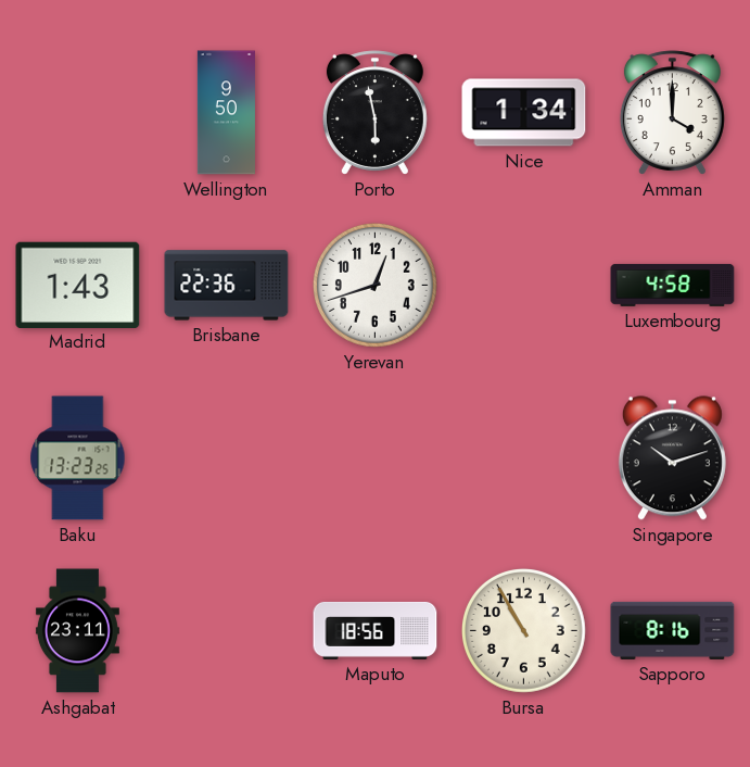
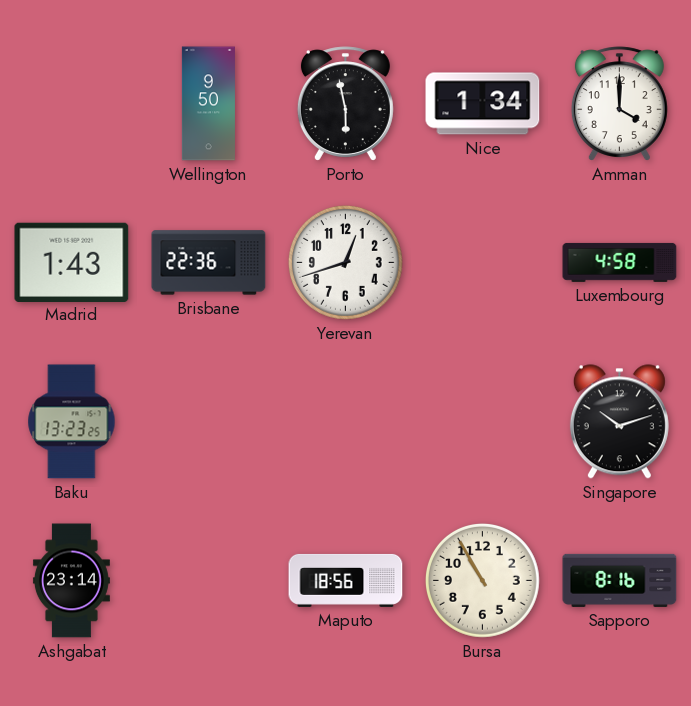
Ashgabat: 23:11 -> 23:14 (71, 581)
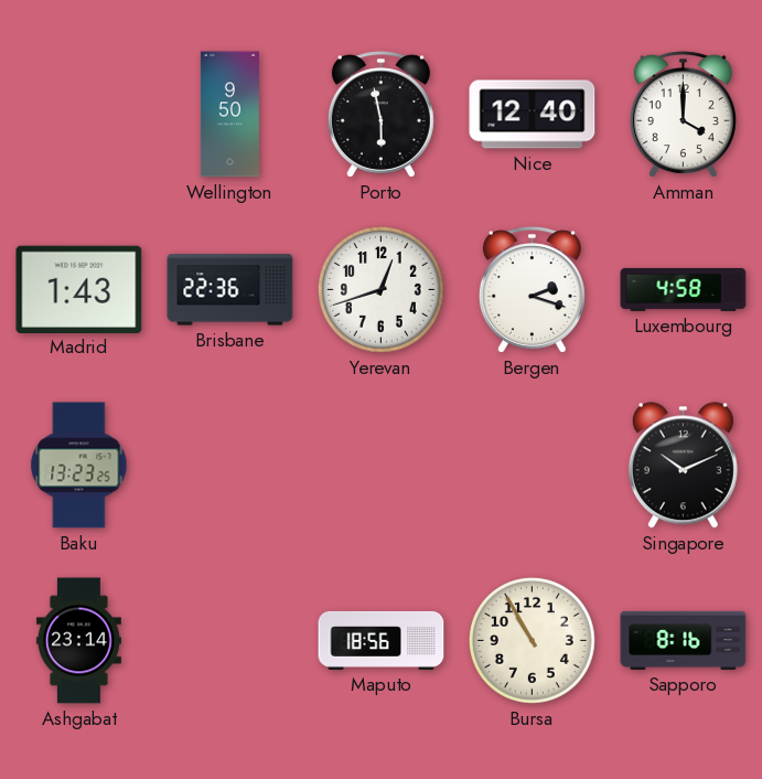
Nice: 1:34 -> 12:40 (533, 115)
Bergen: none -> 2:18 (532, 290)
Singapore: 10:12 -> 10:11 (683, 466)
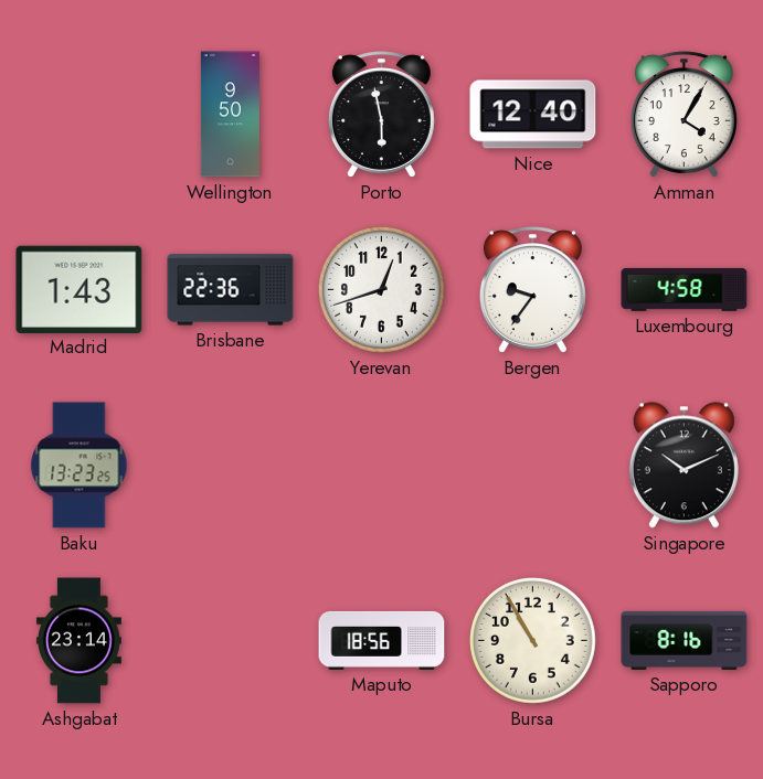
Amman: 4:00 -> 4:05 (683, 115)
Bergen: 2:18 -> 9:36 (532, 290)
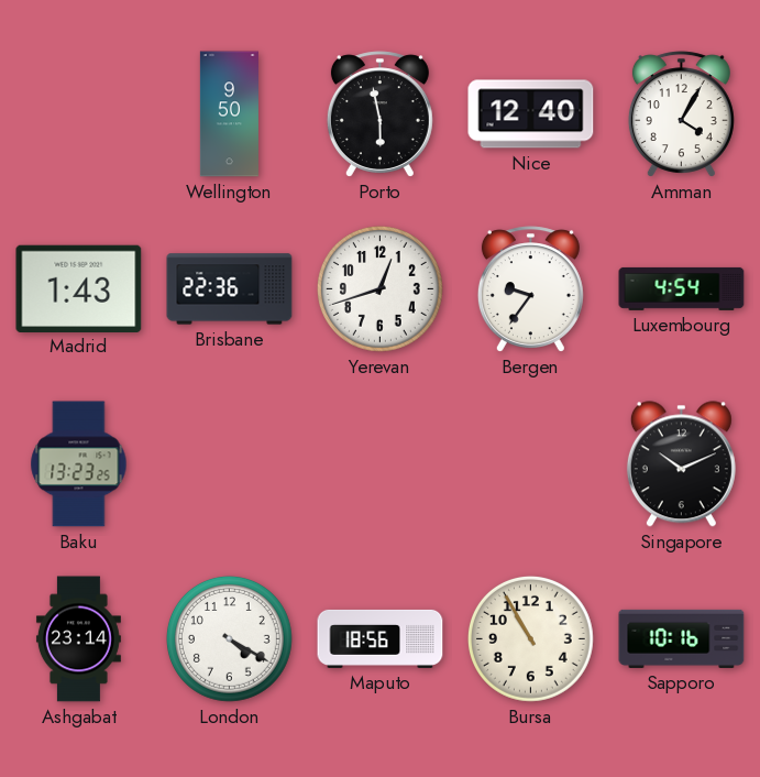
Luxembourg: 4:58 -> 4:54 (682, 288)
London: none -> 4:20 (229, 638)
Sapporo: 8:16 -> 10:16 (682, 638)
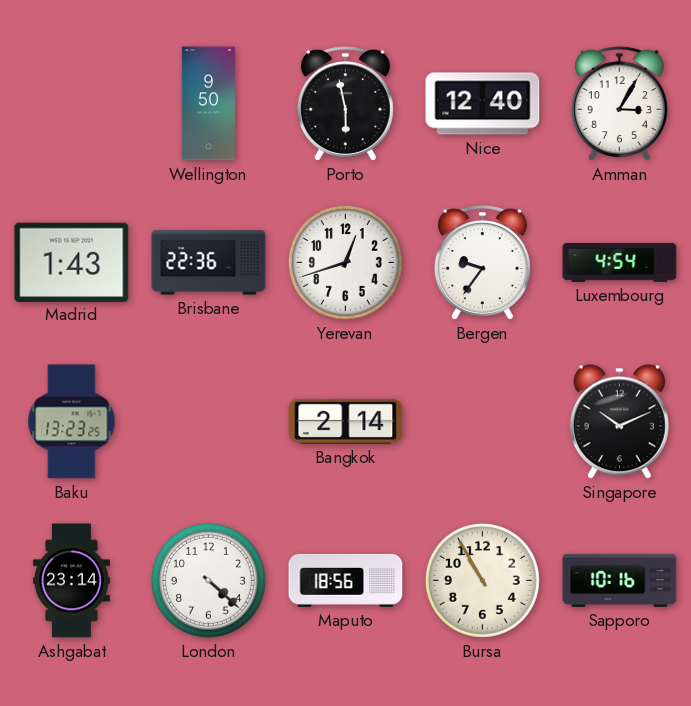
Amman: 4:05 -> 3:05 (619, 104)
Bangkok: none -> 2:14 (346, 421)
London: 4:20 -> 4:22 (208, 580)
